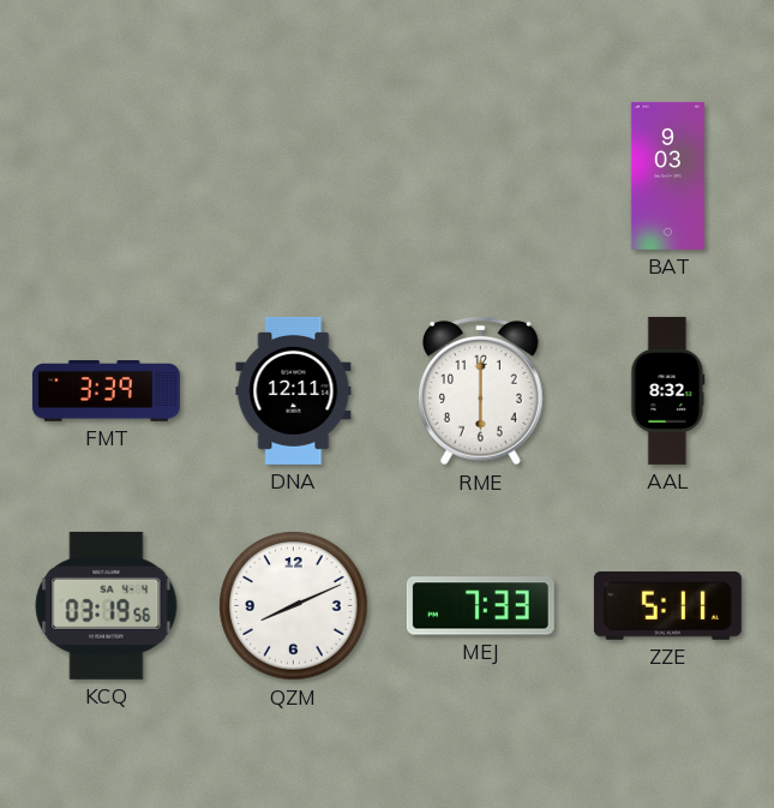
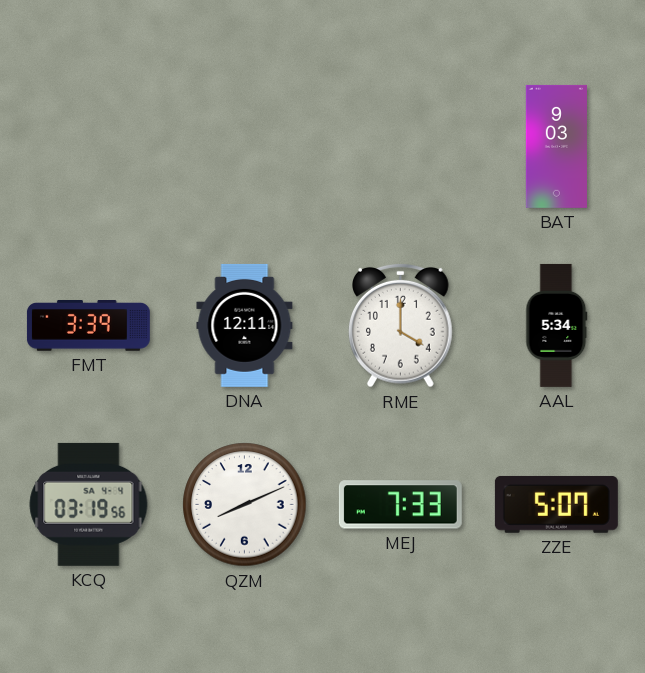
RME: 6:00 -> 4:00 (401, 325)
AAL: 8:32 -> 5:34 (557, 325)
ZZE: 5:11 -> 5:07 (556, 504)
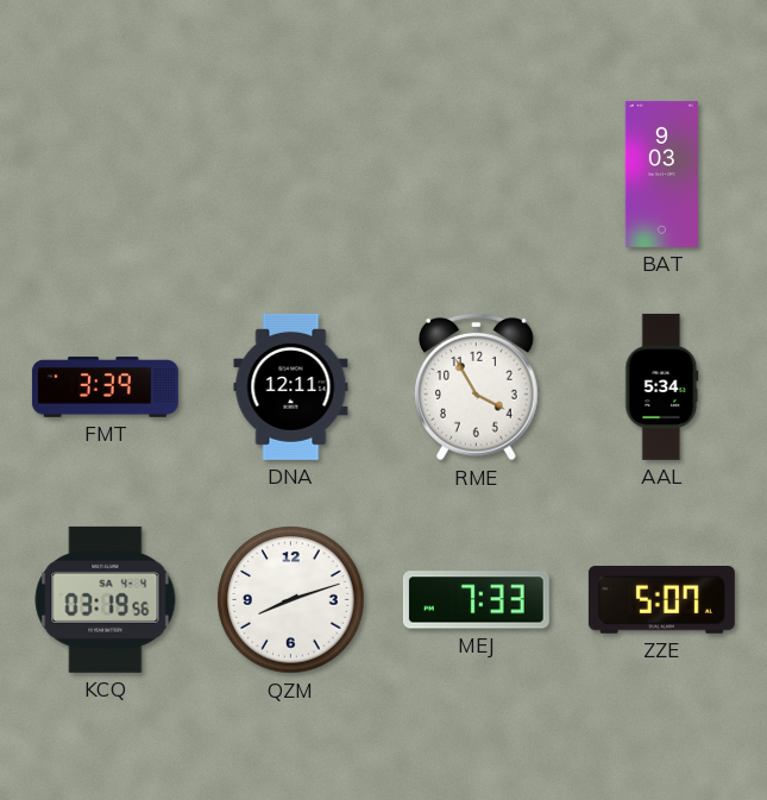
RME: 4:00 -> 3:55 (477, 386)
QZM: 8:11 -> 8:12 (291, 600)
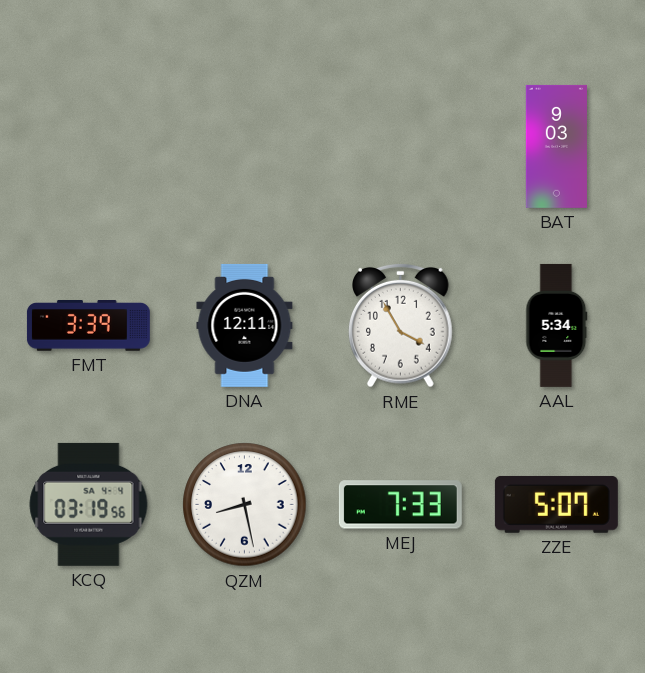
QZM: 8:12 -> 8:28 (245, 505)
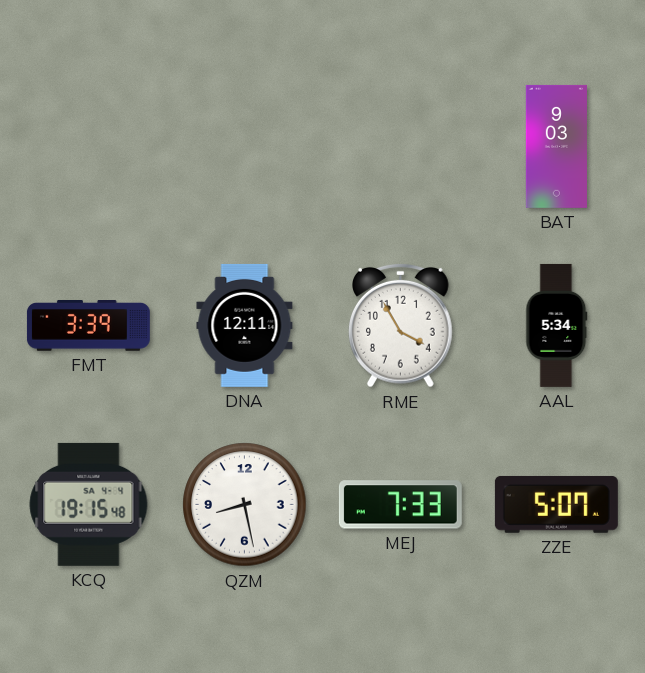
KCQ: 03:19 -> 19:15 (89, 504)
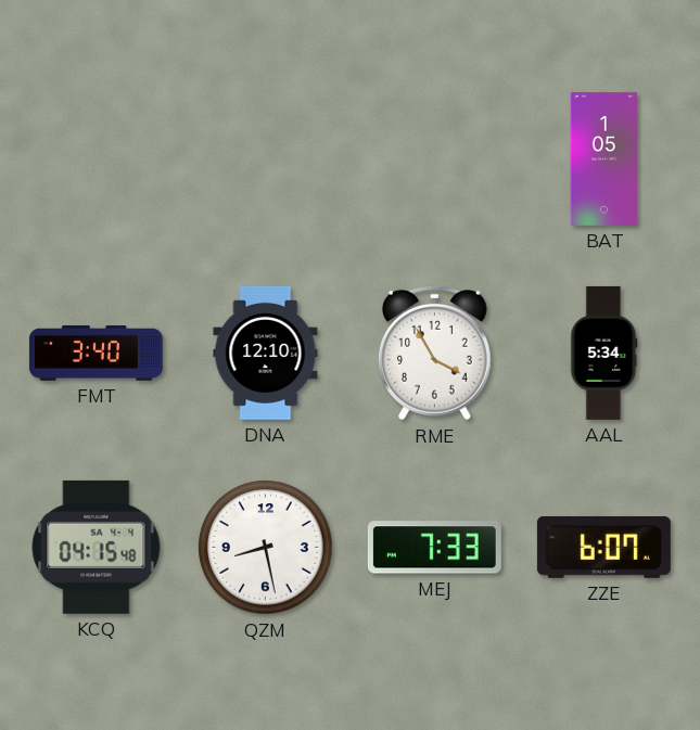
BAT: 9:03 -> 1:05 (603, 158)
FMT: 3:39 -> 3:40 (96, 354)
DNA: 12:11 -> 12:10 (266, 353)
KCQ: 19:15 -> 04:15 (97, 547)
ZZE: 5:07 -> 6:07 (603, 547)
